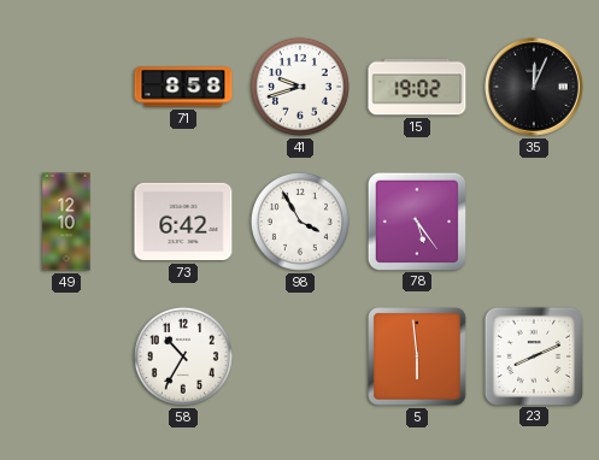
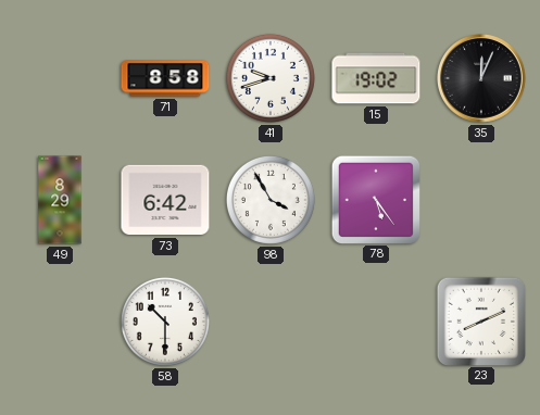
49: 12:10 -> 8:29 (60, 200)
58: 10:35 -> 10:30 (165, 322)
5: 5:59 -> none (417, 356)
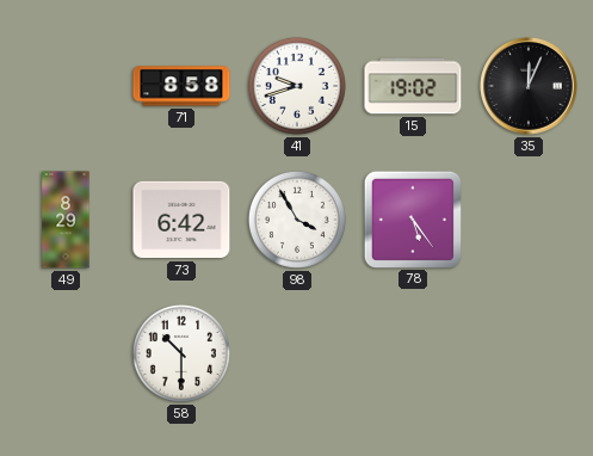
23: 8:11 -> none (480, 320)
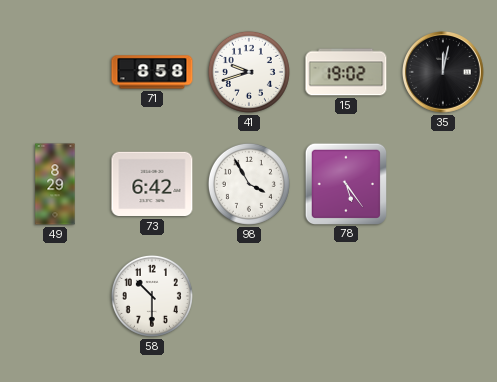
35: 12:04 -> 12:02 (444, 73)
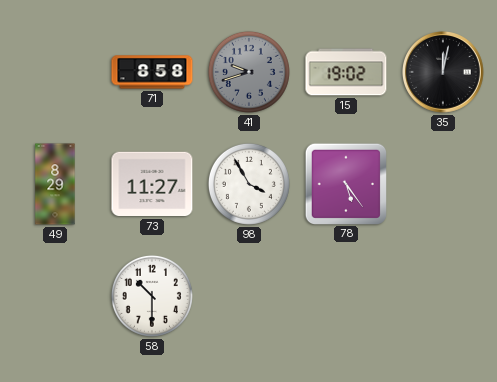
41 dial: white -> grey (249, 72)
73: 6:42 -> 11:27 (152, 184)
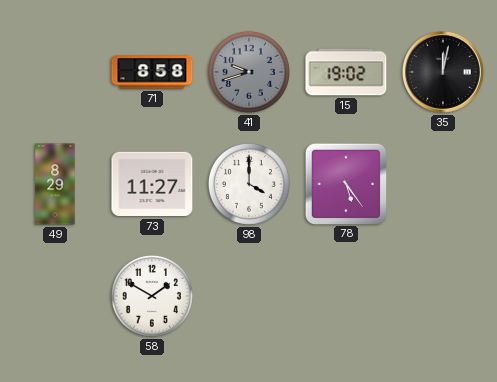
98: 3:55 -> 4:00 (249, 184)
58: 10:30 -> 1:50 (152, 296)
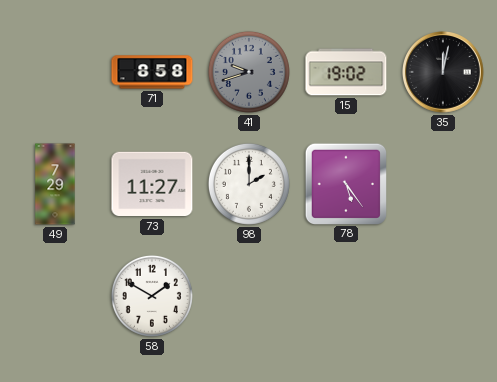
49: 8:29 -> 7:29 (55, 184)
98: 4:00 -> 2:00 (249, 184)
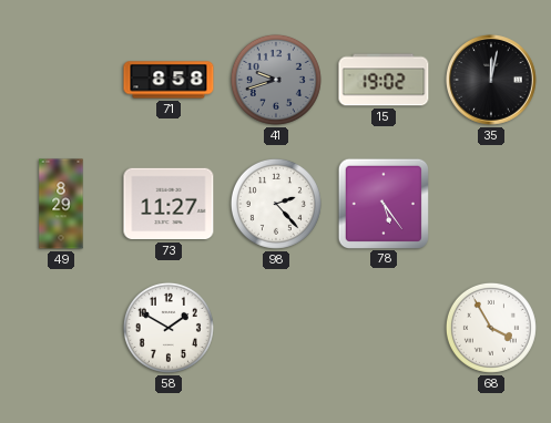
49: 7:29 -> 8:29 (61, 204)
98: 2:00 -> 2:23 (276, 204)
68: none -> 3:55 (491, 328)
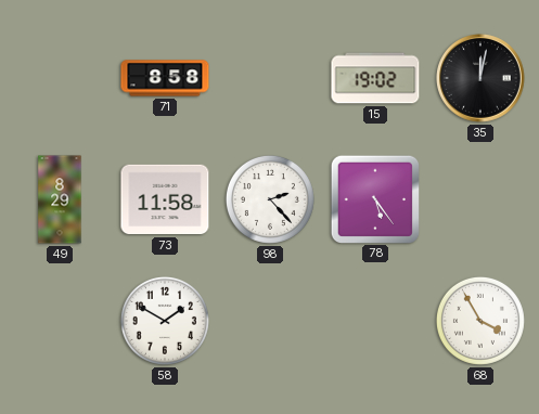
41: 9:42 -> none (276, 80)
73: 11:27 -> 11:58 (165, 199)
